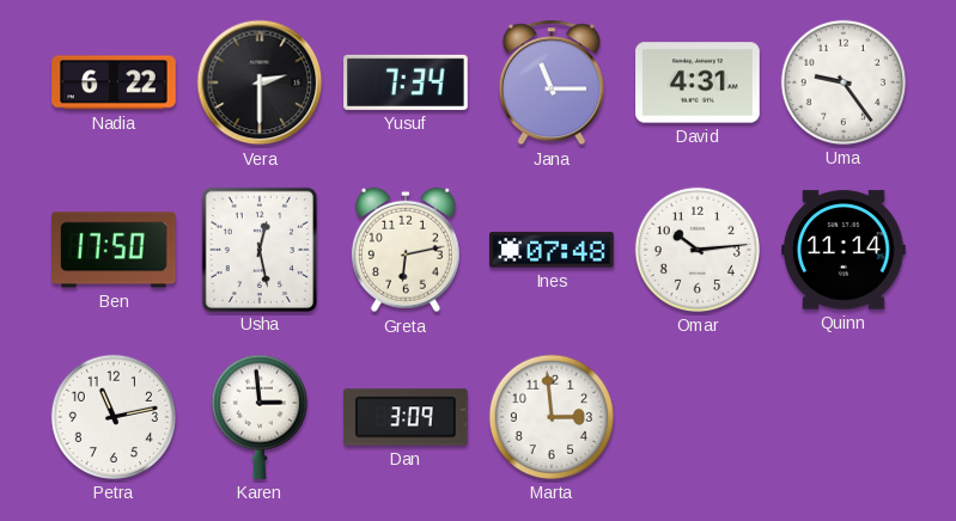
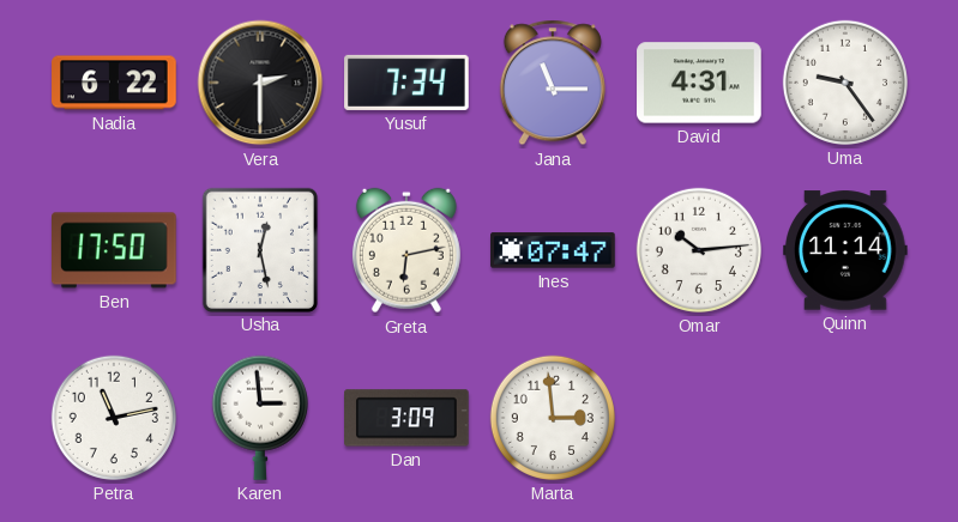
Ines: 07:48 -> 07:47 (553, 250)
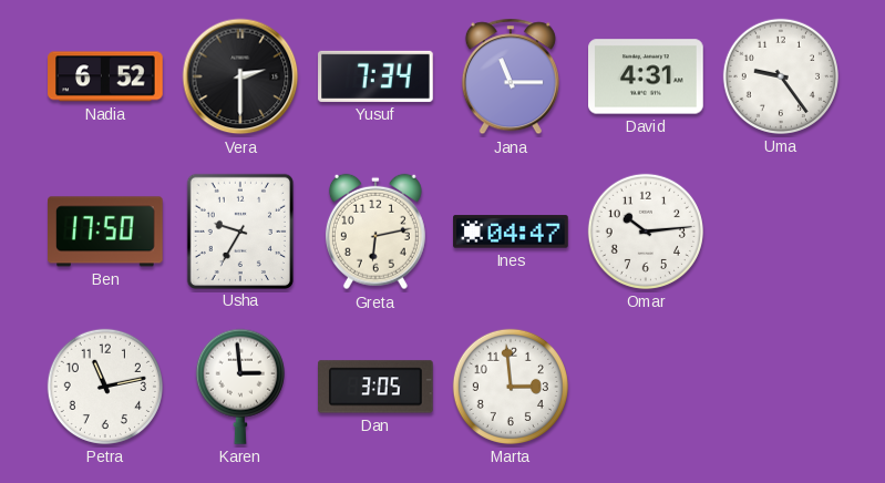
Nadia: 6:22 -> 6:52 (105, 76)
Usha: 12:28 -> 9:35 (240, 230)
Ines: 07:47 -> 04:47 (511, 232)
Quinn: 11:14 -> none (846, 250)
Dan: 3:09 -> 3:05 (377, 387)
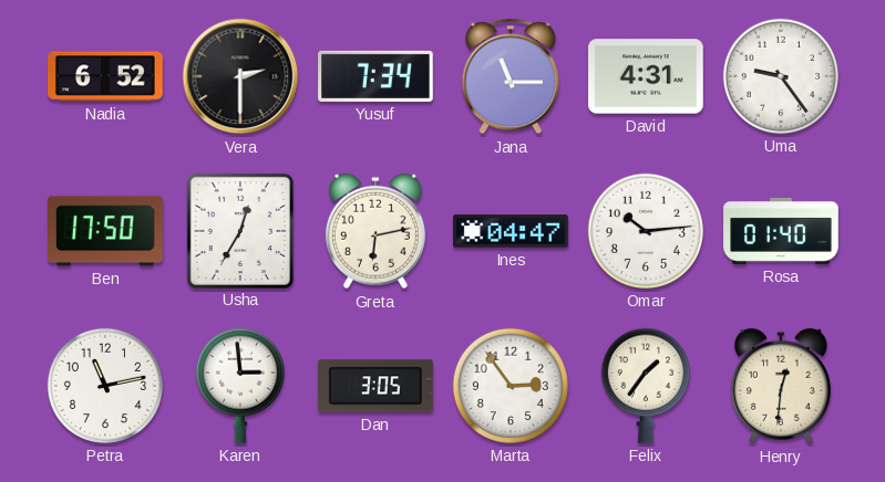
Usha: 9:35 -> 12:35 (240, 230)
Rosa: none -> 01:40 (781, 231)
Marta: 2:59 -> 2:54 (511, 386)
Felix: none -> 1:36 (646, 386)
Henry: none -> 12:31 (781, 386)
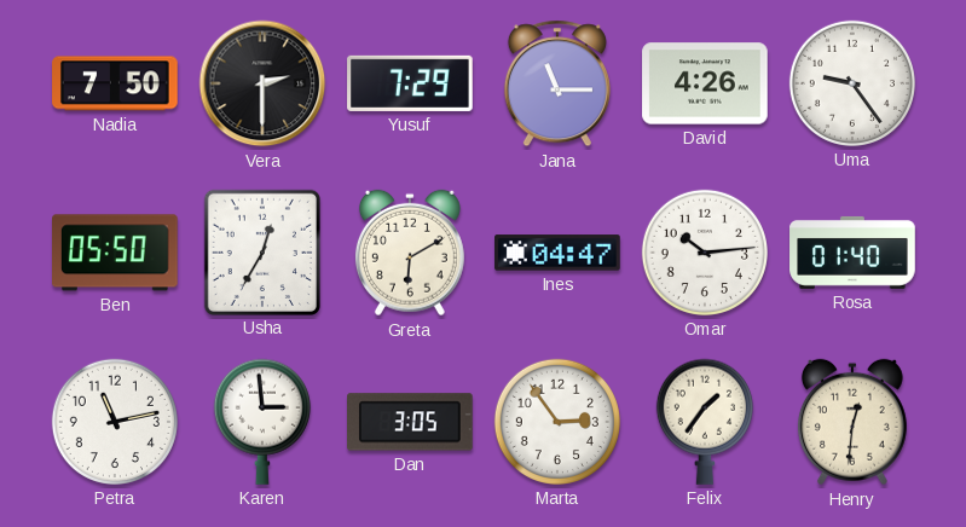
Nadia: 6:52 -> 7:50 (115, 83)
Yusuf: 7:34 -> 7:29 (410, 83)
David: 4:31 -> 4:26 (705, 83)
Ben: 17:50 -> 05:50 (116, 253)
Greta: 6:13 -> 6:10 (410, 253)
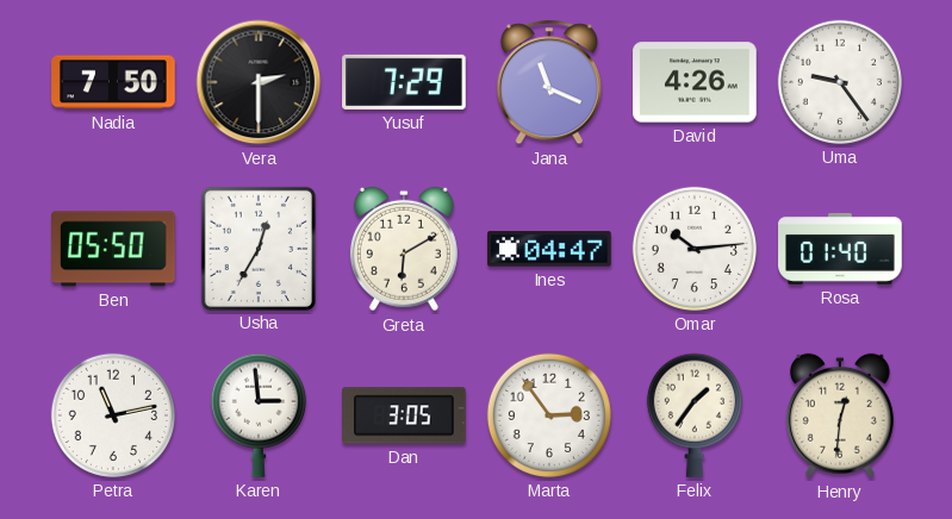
Jana: 11:15 -> 11:19 (549, 82)
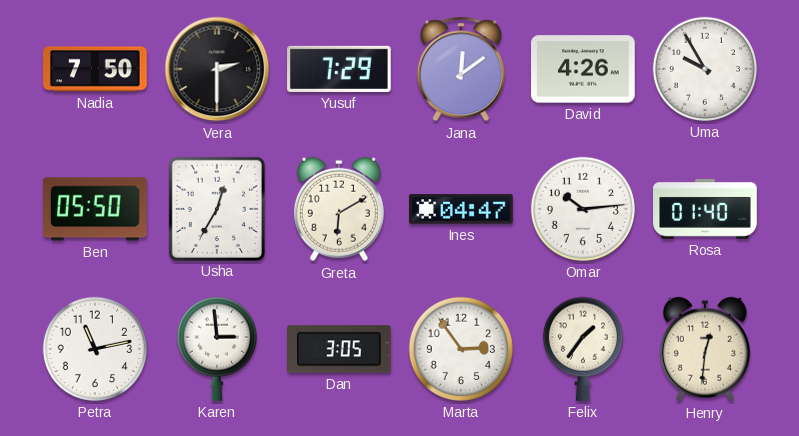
Jana: 11:19 -> 12:09 (461, 69)
Uma: 9:24 -> 9:55 (705, 69)
